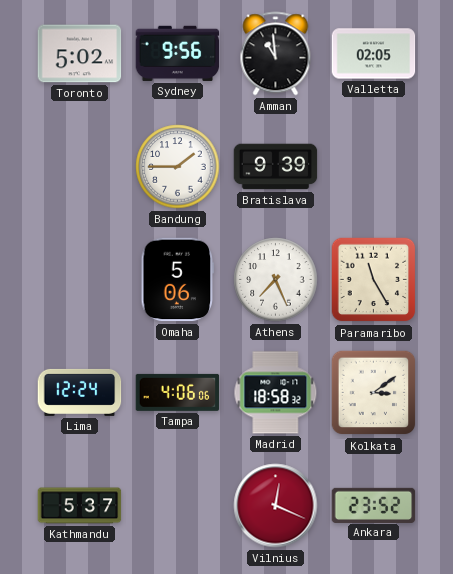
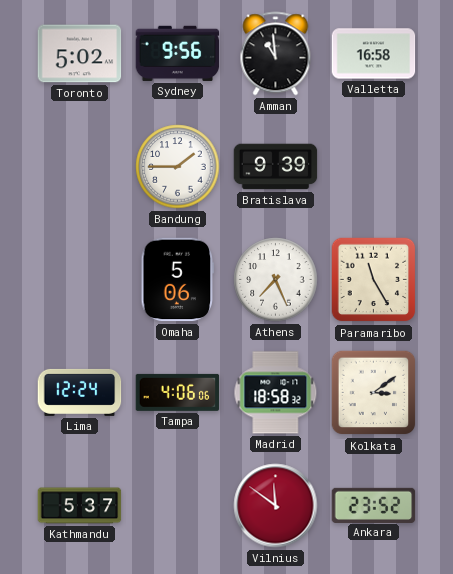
Valletta: 02:05 -> 16:58 (374, 54)
Vilnius: 12:19 -> 11:51 (276, 506)
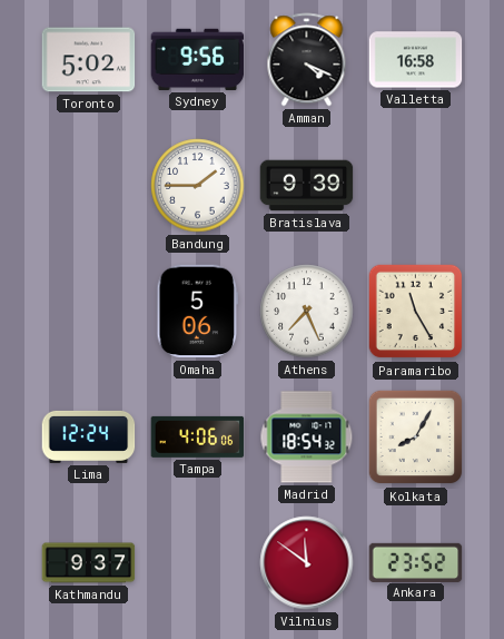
Amman: 10:59 -> 4:19 (307, 60)
Madrid: 18:58 -> 18:54 (307, 438)
Kolkata: 3:09 -> 8:05 (416, 438)
Kathmandu: 5:37 -> 9:37 (89, 563)
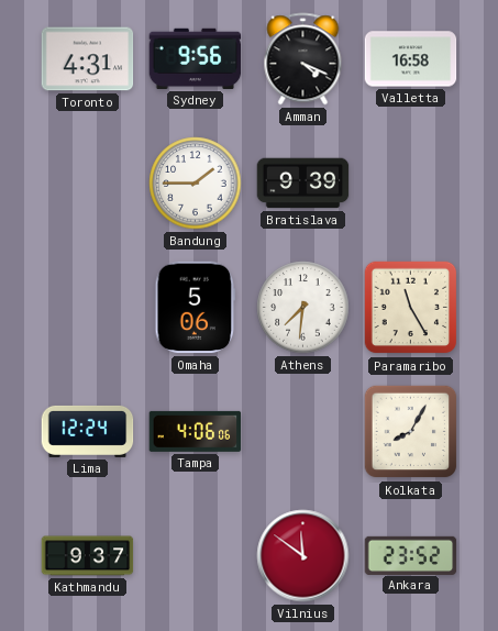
Toronto: 5:02 -> 4:31 (88, 59)
Athens: 7:26 -> 7:31 (303, 308)
Madrid: 18:54 -> none (307, 438)
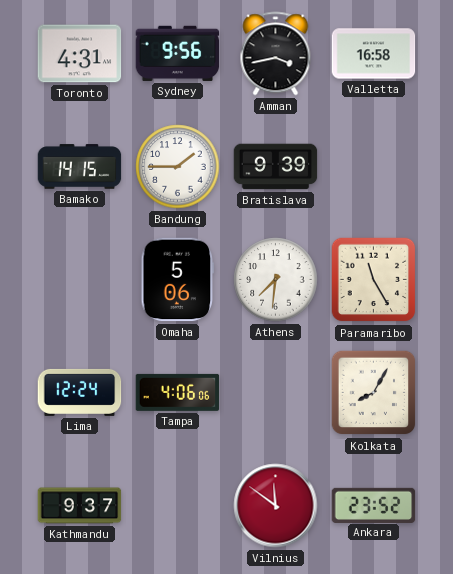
Amman: 4:19 -> 3:43 (276, 54)
Bamako: none -> 14:15 (80, 167)
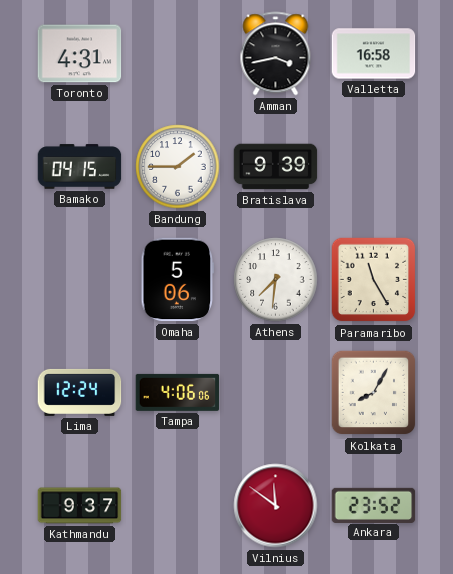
Sydney: 9:56 -> none (178, 53)
Bamako: 14:15 -> 04:15 (80, 167)
